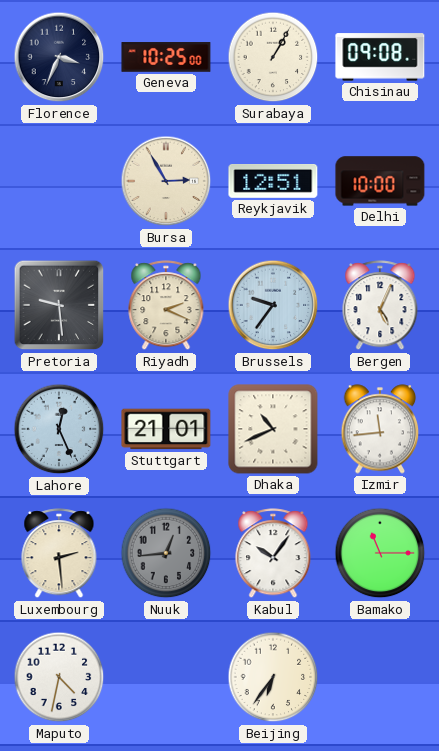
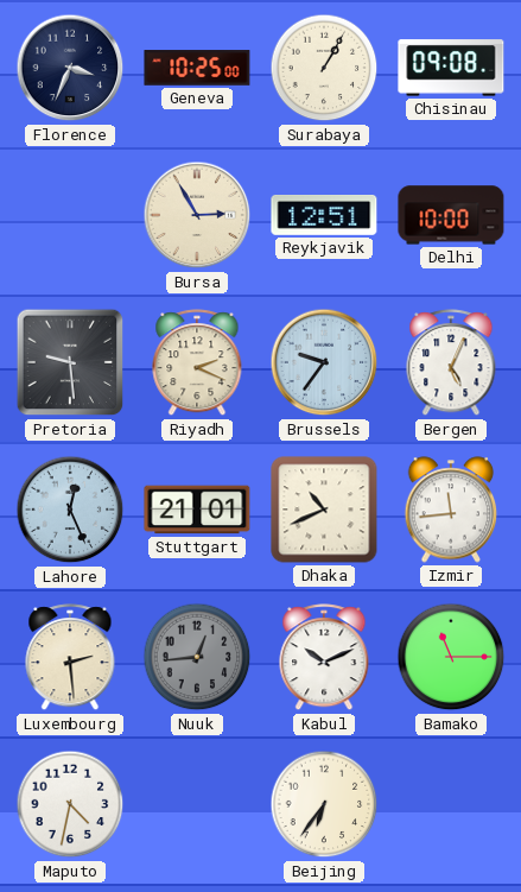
Kabul: 10:06 -> 10:11 (324, 658)
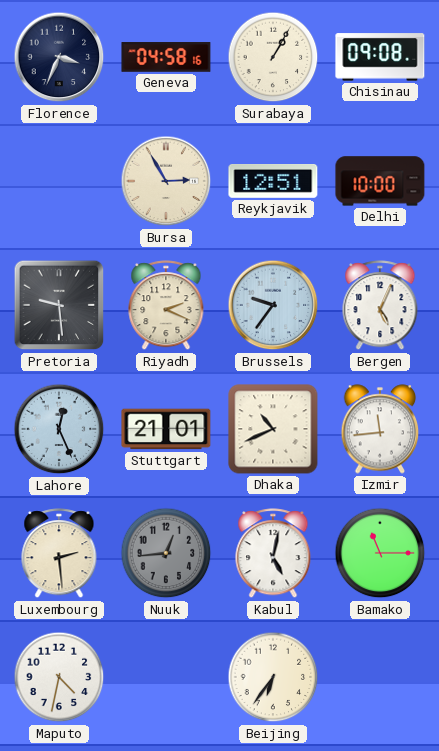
Geneva: 10:25 -> 04:58 (166, 57)
Kabul: 10:11 -> 5:02 (273, 554)
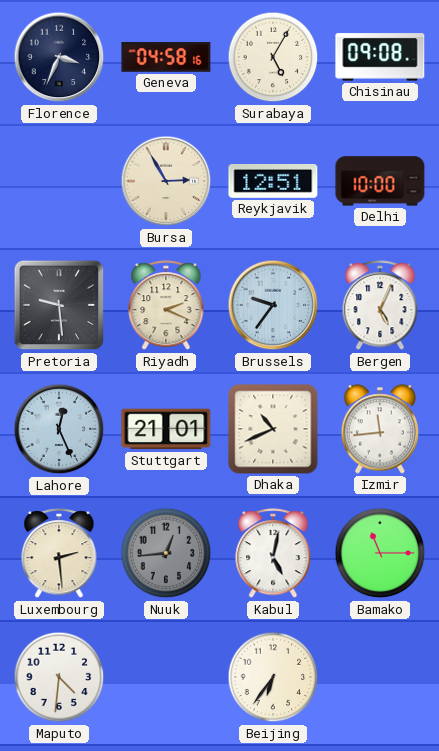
Surabaya: 1:05 -> 5:05 (273, 57)
Maputo: 4:32 -> 4:31 (59, 677)
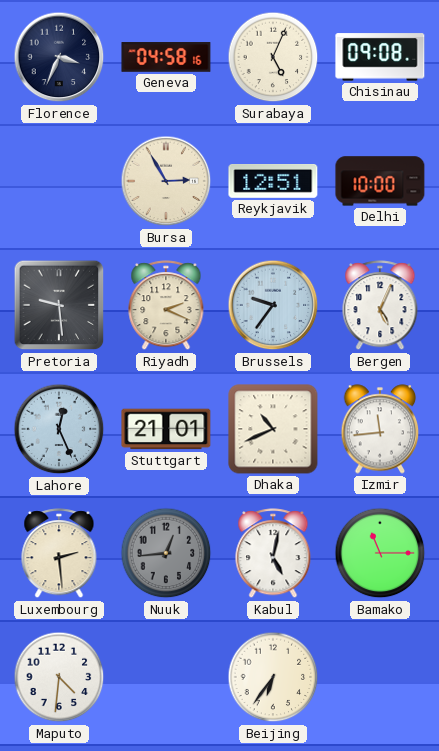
Surabaya: 5:05 -> 5:04 (273, 57)
